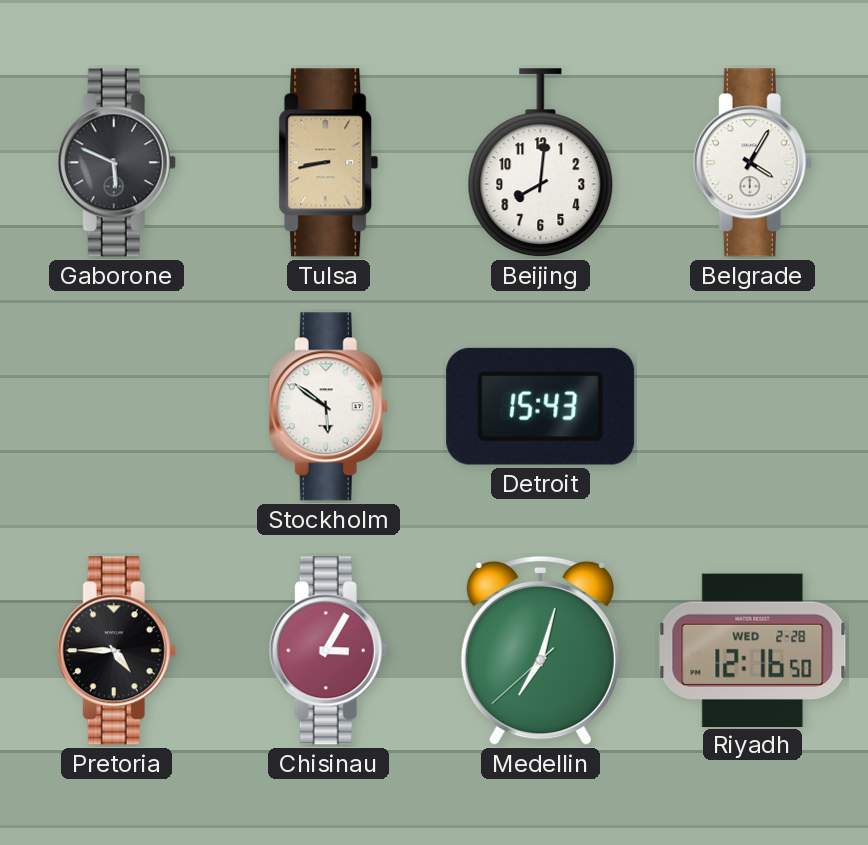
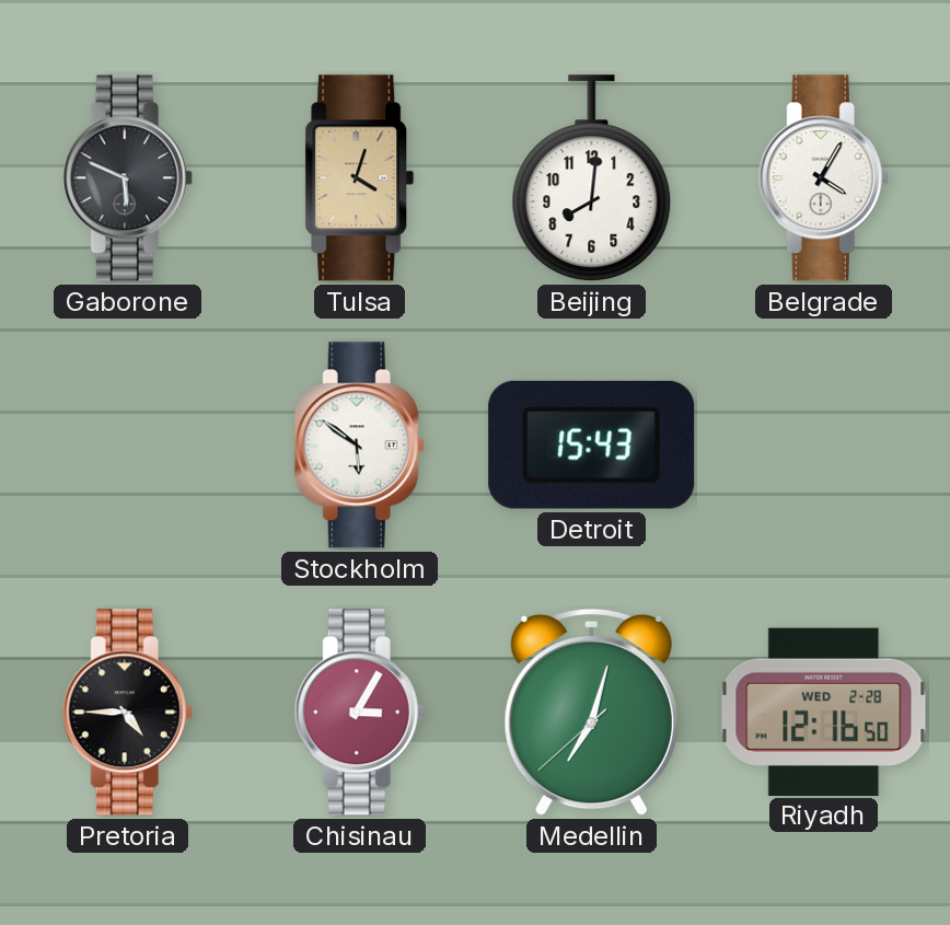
Tulsa: 8:43 -> 4:03 (360, 178)
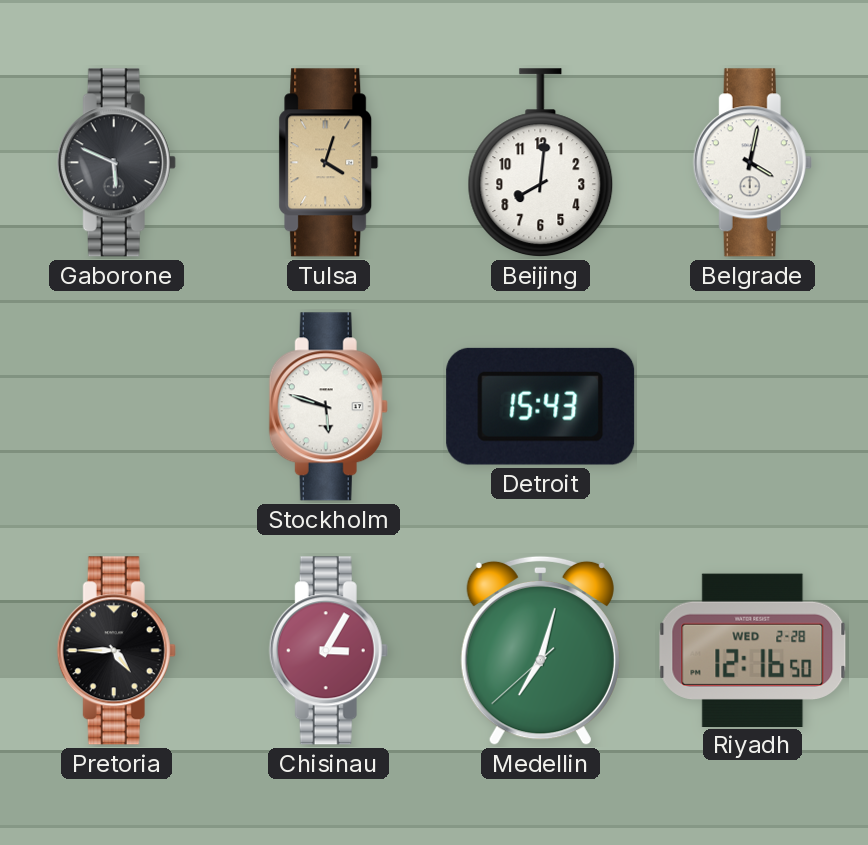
Belgrade: 4:05 -> 4:02 (752, 163)
Stockholm: 5:51 -> 5:48 (328, 407)
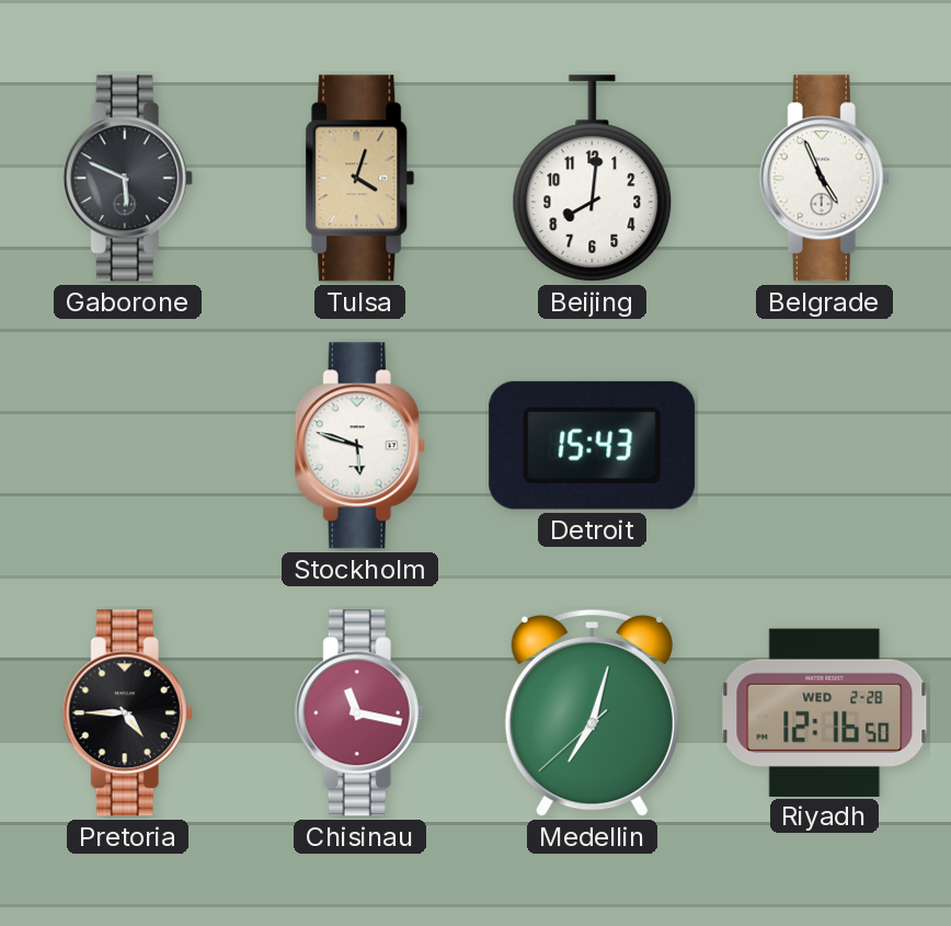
Belgrade: 4:02 -> 4:56 (824, 179)
Chisinau: 3:05 -> 11:17 (359, 713)
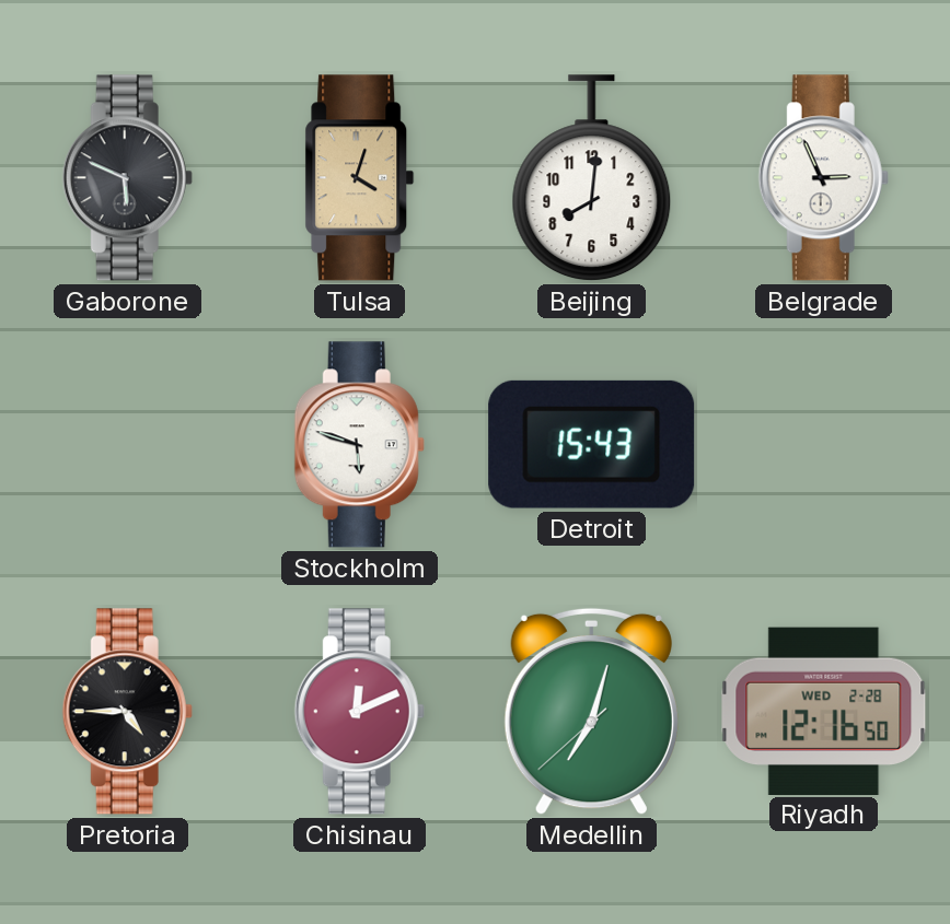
Belgrade: 4:56 -> 2:56 (823, 178)
Chisinau: 11:17 -> 12:11 (359, 712)
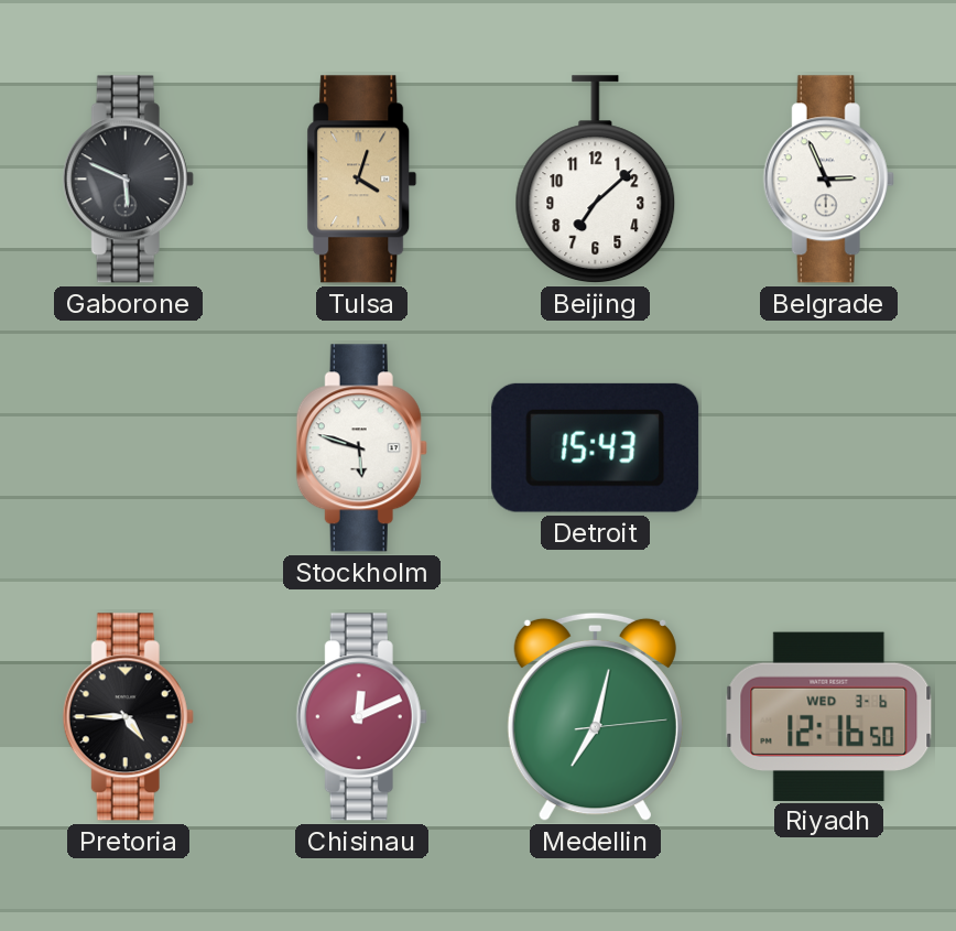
Beijing: 8:01 -> 7:08 (596, 180)
Medellin: 7:02:38 -> 7:02:14 (595, 716)
Riyadh date: WED 2-28 -> WED 3-6 (829, 716)
